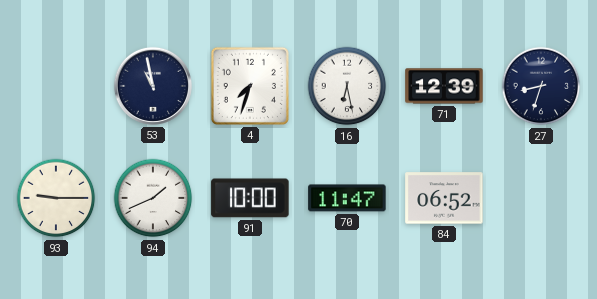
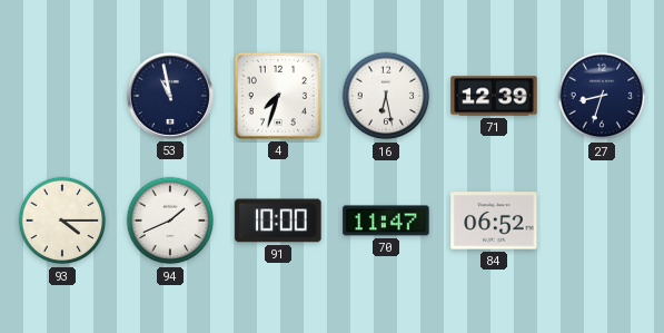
93: 9:15 -> 4:15 (62, 221)
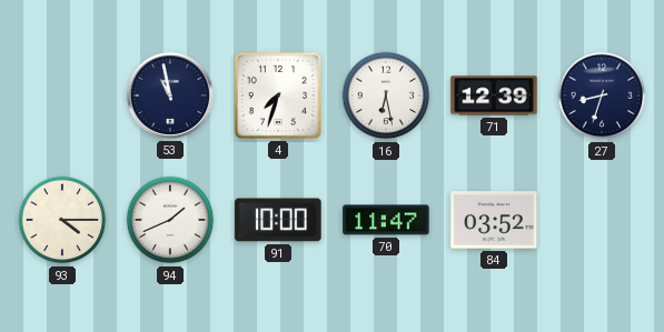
84: 06:52 -> 03:52 (494, 220)
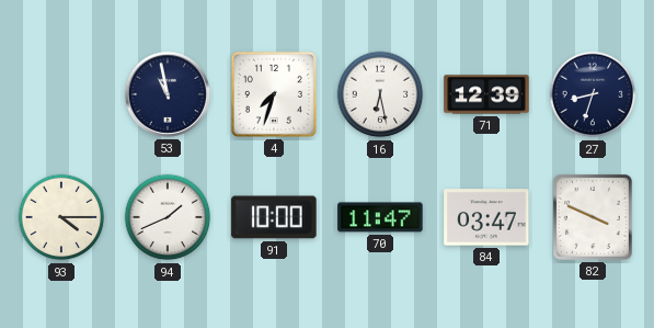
84: 03:52 -> 03:47 (486, 217)
82: none -> 3:49 (593, 217)
